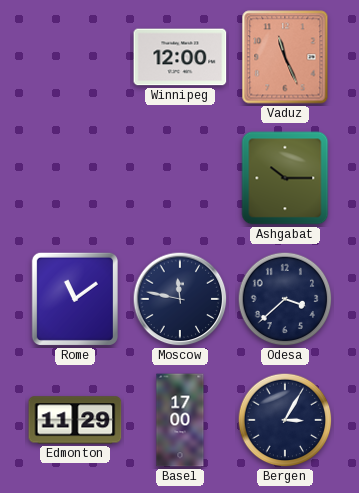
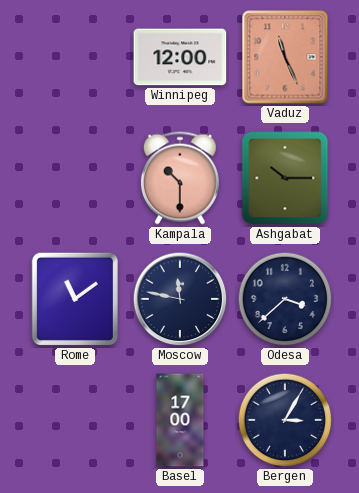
Kampala: none -> 10:30 (180, 178)
Edmonton: 11:29 -> none (75, 420)
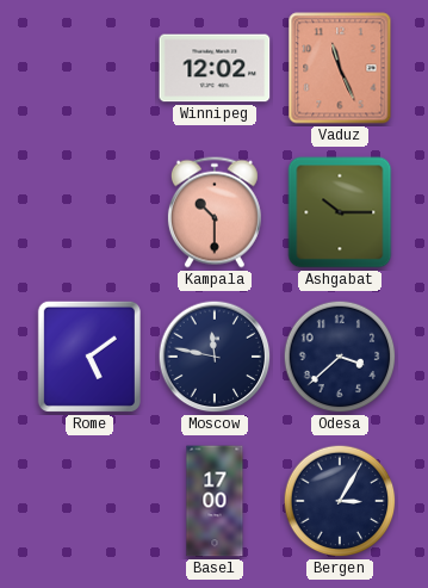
Winnipeg: 12:00 -> 12:02 (215, 68)
Rome: 11:09 -> 5:09 (89, 357)
